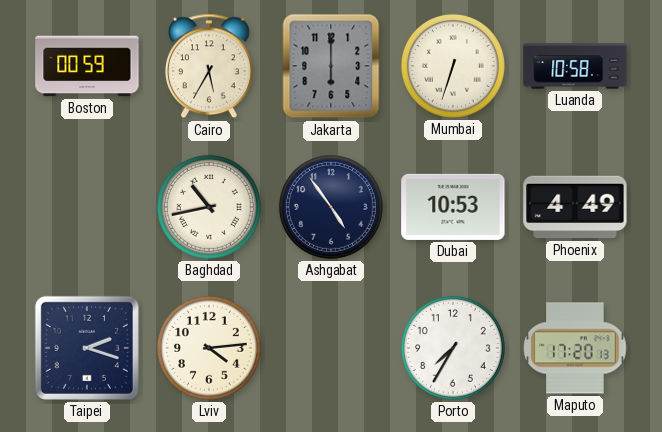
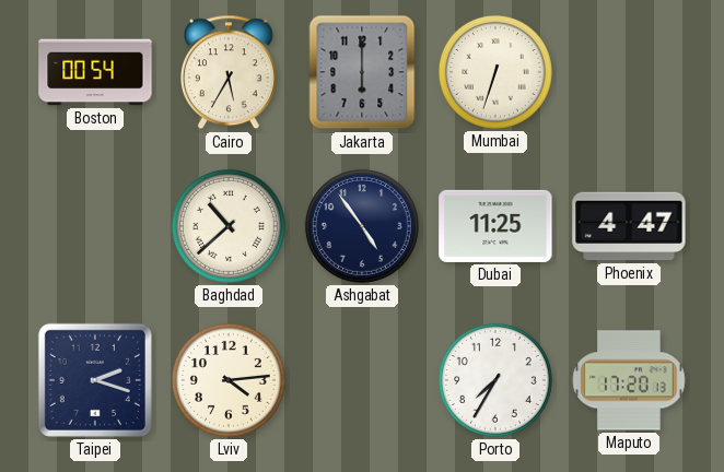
Boston: 00:59 -> 00:54 (95, 72)
Luanda: 10:58 -> none (575, 66)
Baghdad: 10:43 -> 10:38 (229, 226)
Dubai: 10:53 -> 11:25 (495, 226)
Phoenix: 4:49 -> 4:47 (629, 226)
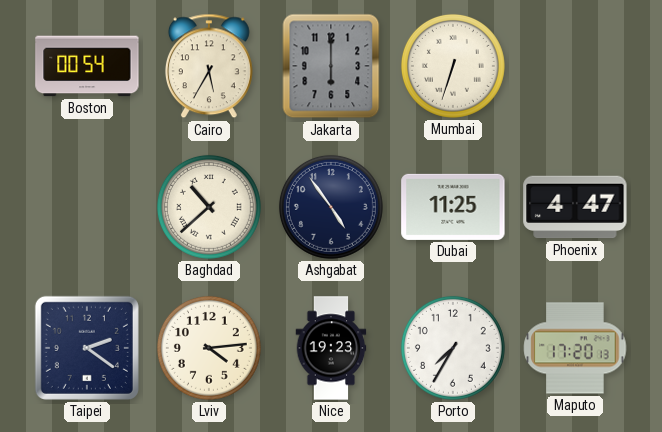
Taipei: 2:18 -> 2:21 (87, 348)
Nice: none -> 19:23 (331, 348)
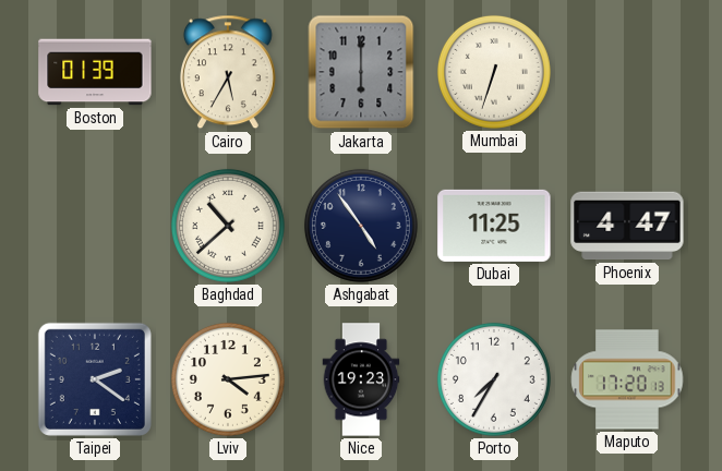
Boston: 00:54 -> 01:39 (95, 72)
